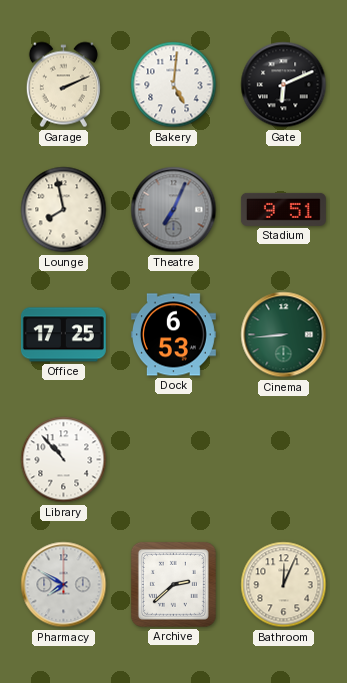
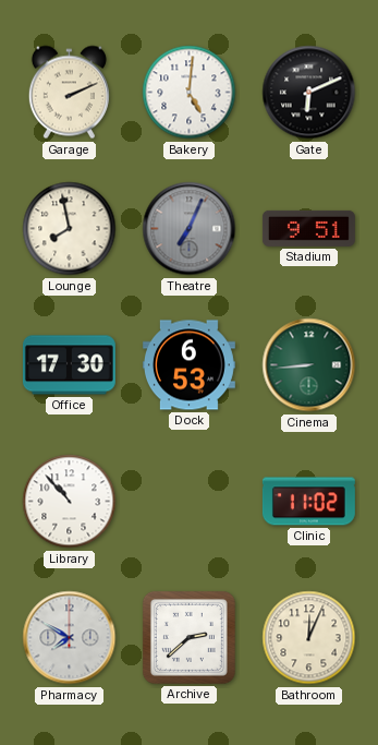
Office: 17:25 -> 17:30 (69, 365)
Clinic: none -> 11:02 (308, 502)
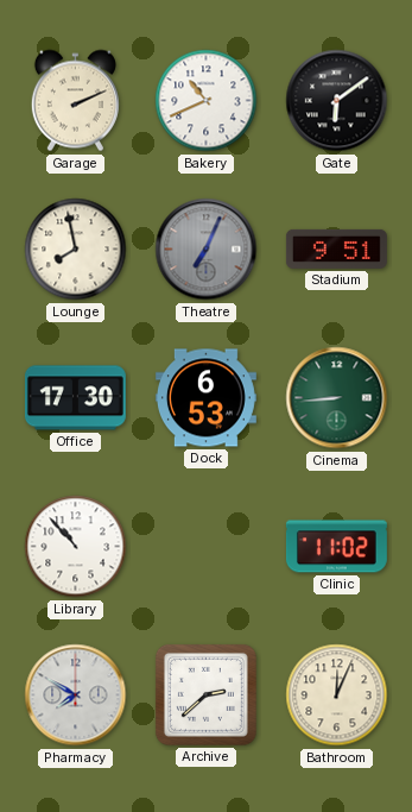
Bakery: 5:01 -> 10:41 (207, 101)
Gate: 6:11 -> 6:09 (337, 101)
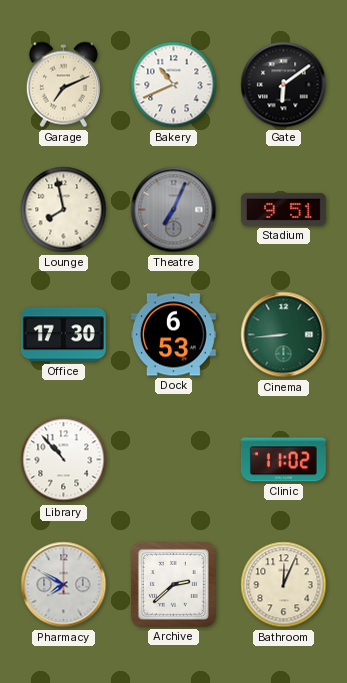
Garage: 2:11 -> 7:11 (63, 85)
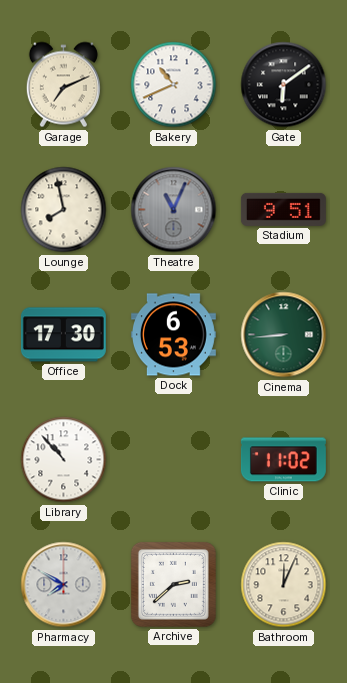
Theatre: 7:04 -> 11:04 (174, 210)
